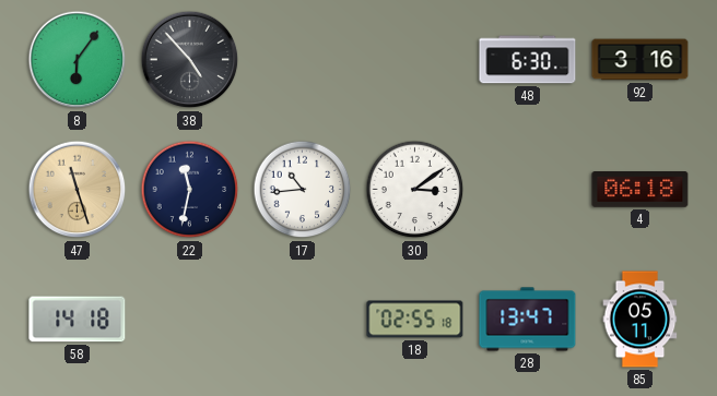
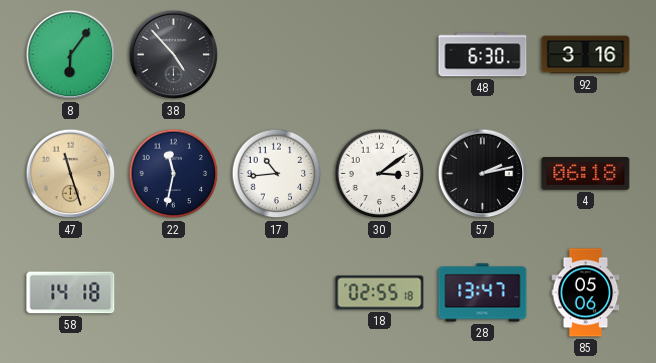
57: none -> 2:13 (483, 174)
85: 05:11 -> 05:06 (586, 293)
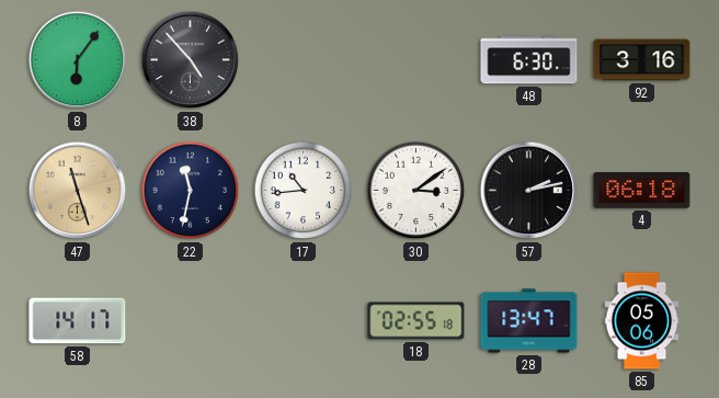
58: 14:18 -> 14:17 (78, 321)
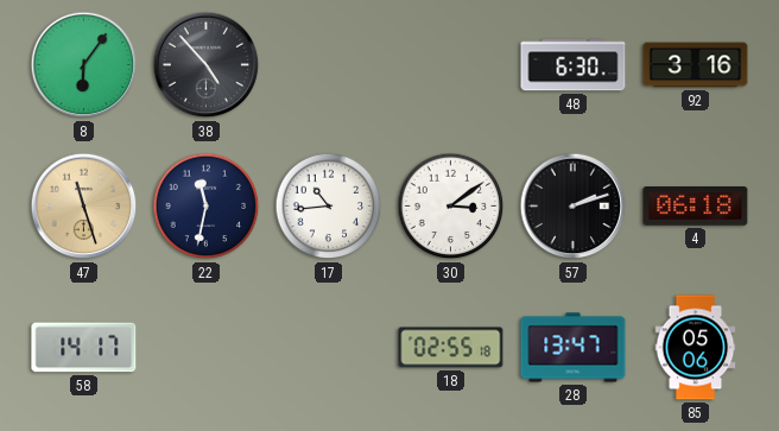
57: 2:13 -> 2:12 (574, 207)
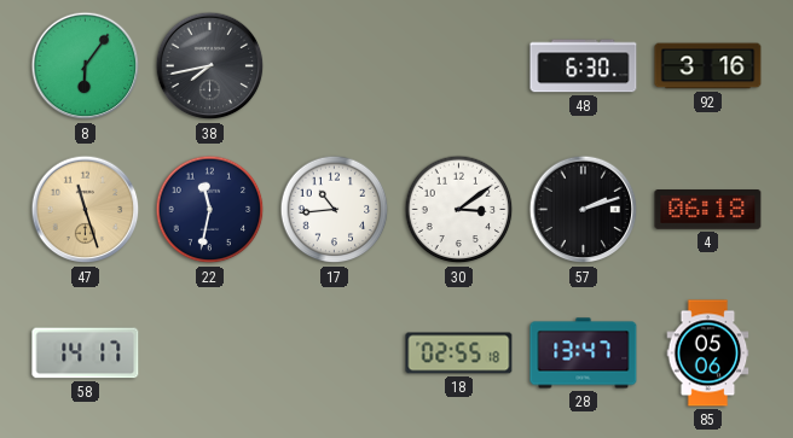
38: 4:53 -> 7:43 (210, 66)
